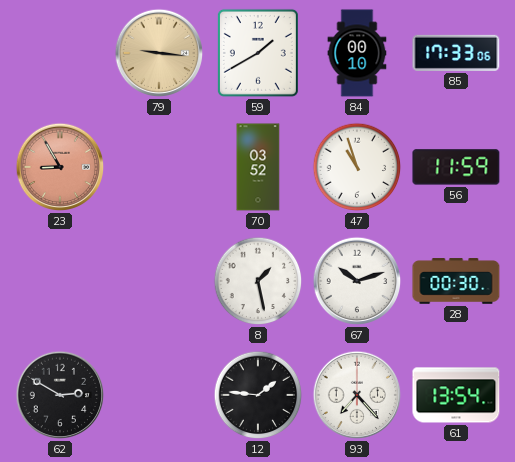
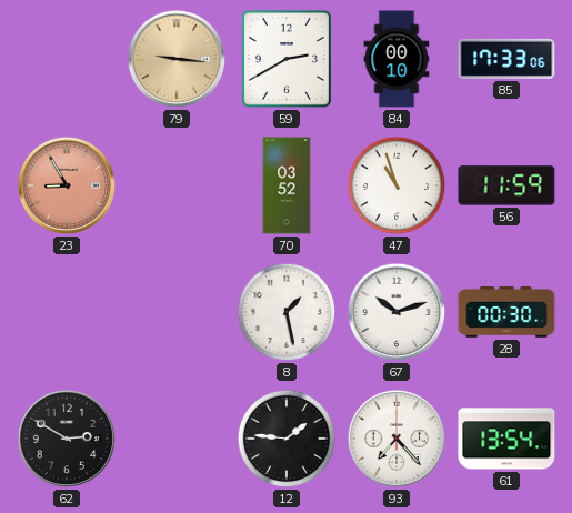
59: 1:40 -> 2:40 (287, 59)
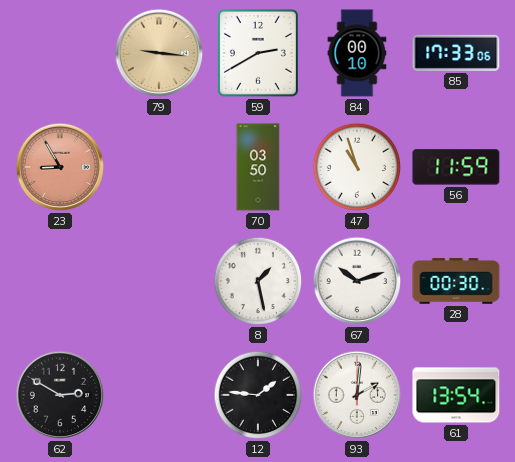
70: 03:52 -> 03:50 (258, 167)
93: 7:23 -> 2:01 (357, 395)
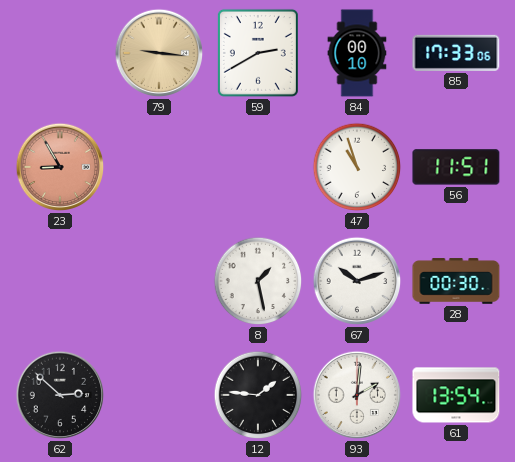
70: 03:50 -> none (258, 167)
56: 11:59 -> 11:51 (456, 167)
62: 2:50 -> 2:52 (60, 395)
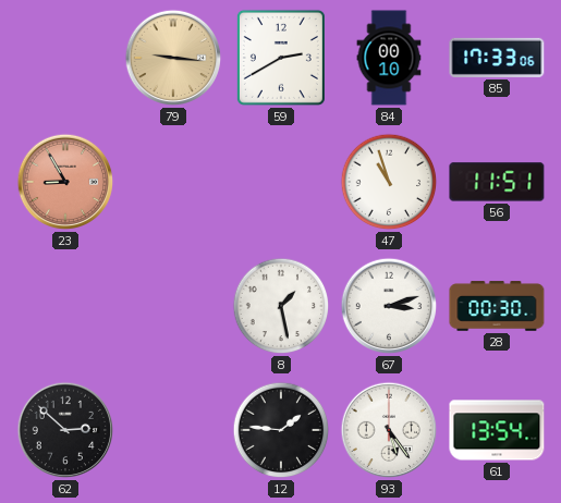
67: 10:12 -> 3:12 (389, 306)
93: 2:01 -> 5:24 (389, 430)
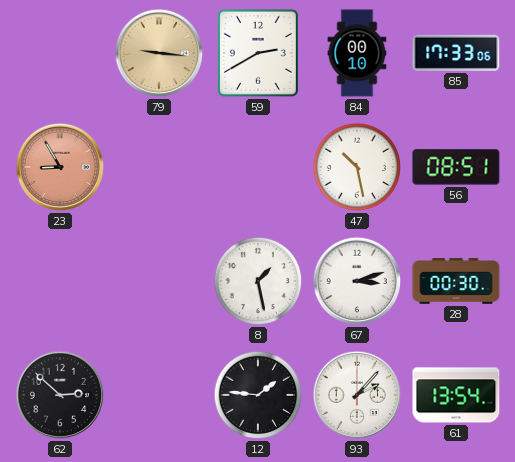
47: 10:57 -> 10:28 (357, 167)
56: 11:51 -> 08:51 (456, 167)
93: 5:24 -> 2:07 (357, 395)
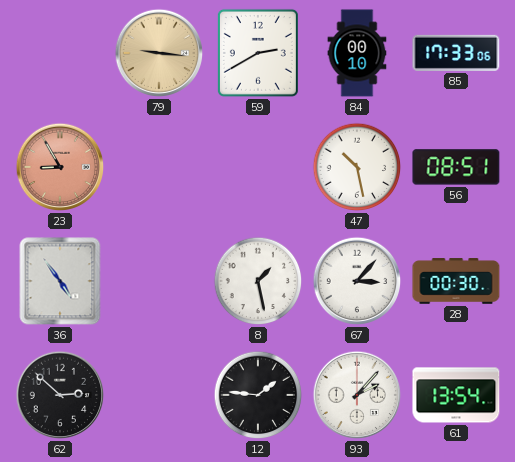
36: none -> 4:54 (60, 281)
67: 3:12 -> 3:07 (357, 281)
